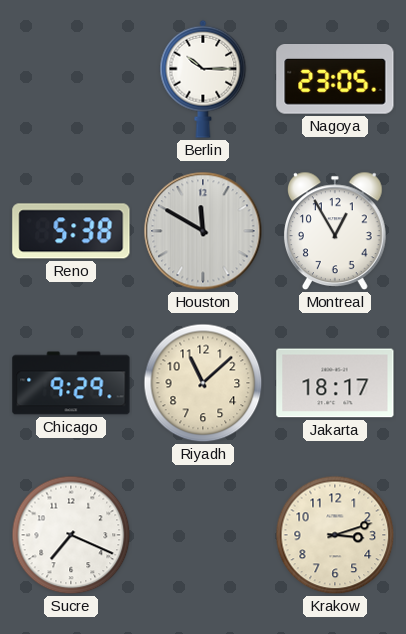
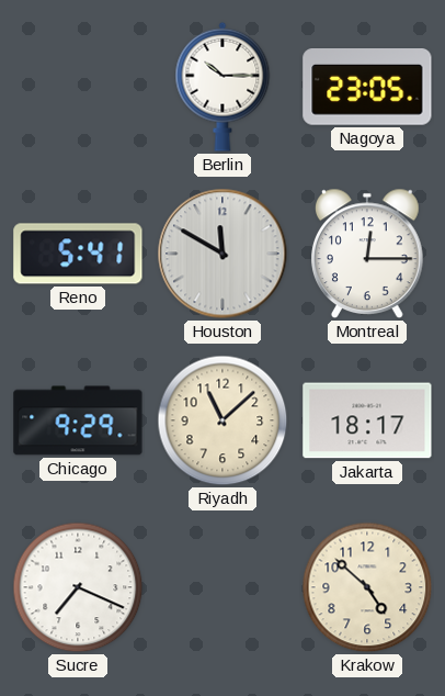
Reno: 5:38 -> 5:41 (78, 254)
Montreal: 12:55 -> 12:15 (367, 254)
Krakow: 3:12 -> 4:52 (367, 587)
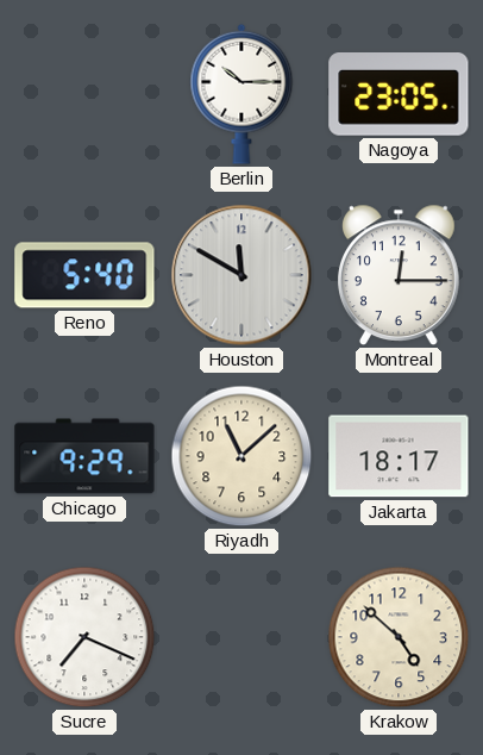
Reno: 5:41 -> 5:40 (84, 275)
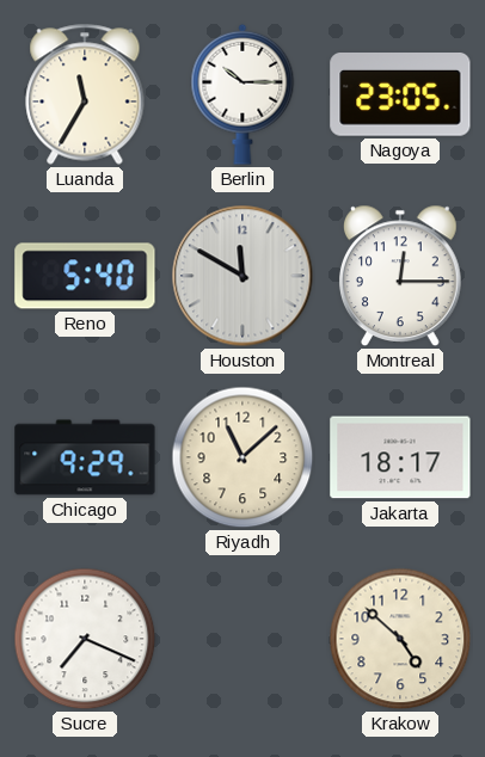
Luanda: none -> 11:35 (85, 94)
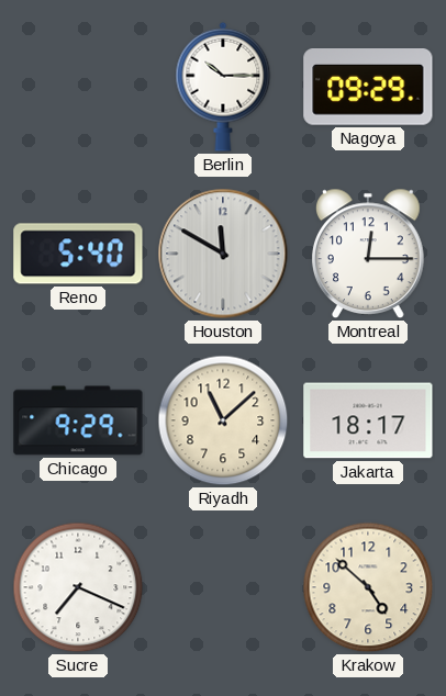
Luanda: 11:35 -> none (85, 94)
Nagoya: 23:05 -> 09:29 (368, 88)
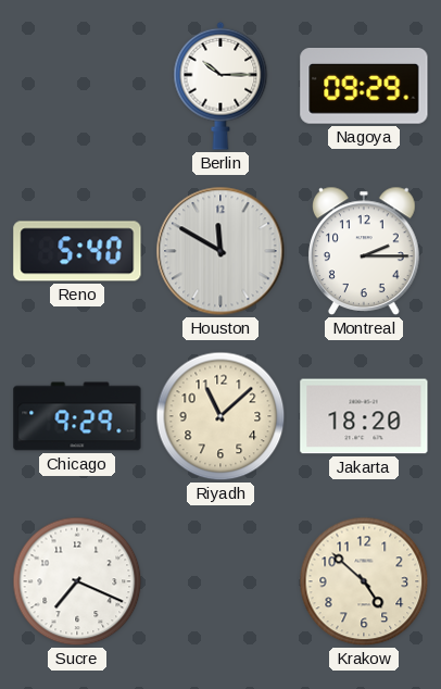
Montreal: 12:15 -> 2:15 (364, 251)
Jakarta: 18:17 -> 18:20 (364, 416)
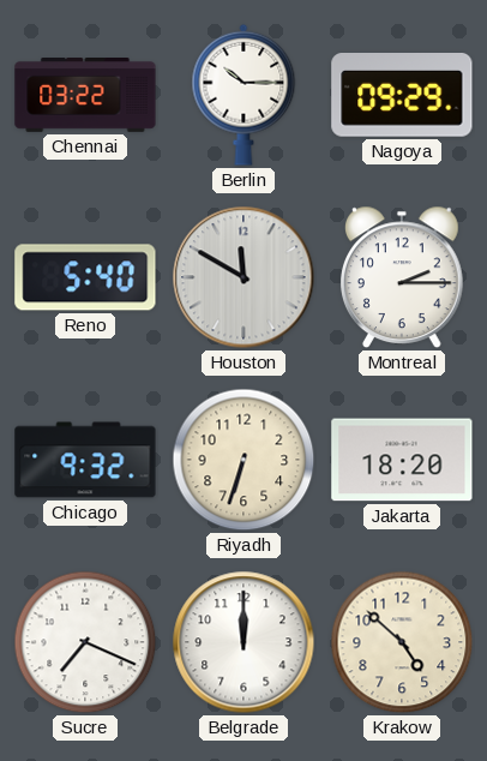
Chennai: none -> 03:22 (85, 96)
Chicago: 9:29 -> 9:32 (85, 460)
Riyadh: 11:08 -> 6:33 (243, 460)
Belgrade: none -> 12:00 (243, 642)
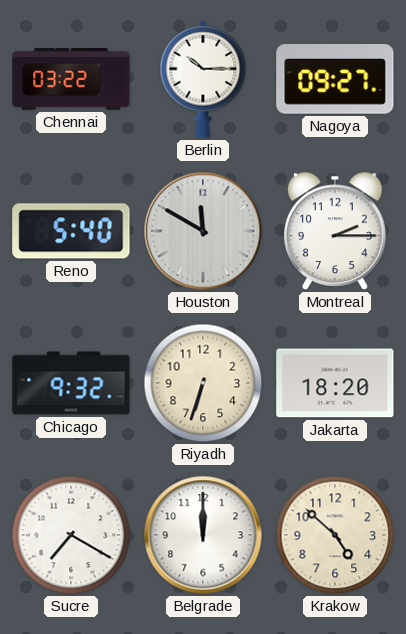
Nagoya: 09:29 -> 09:27 (335, 80)
Sucre: 7:19 -> 7:20 (71, 535)
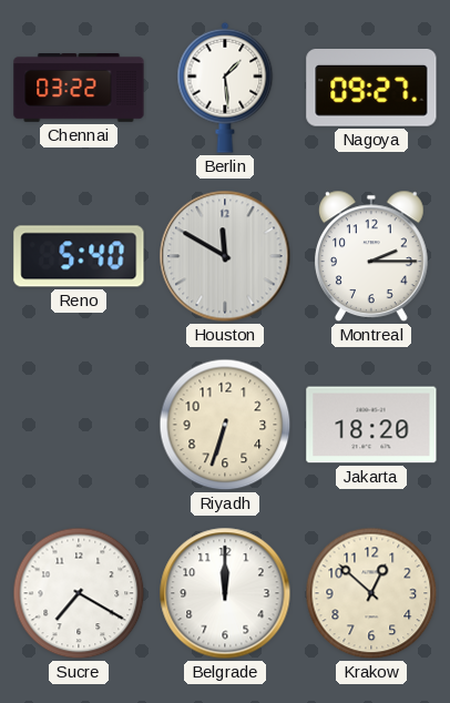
Berlin: 10:15 -> 1:29 (225, 88)
Chicago: 9:32 -> none (71, 383)
Krakow: 4:52 -> 12:52 (371, 593)
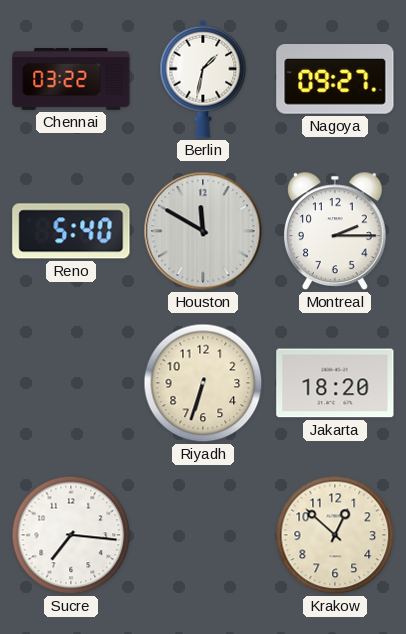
Berlin: 1:29 -> 1:32 (203, 79)
Sucre: 7:20 -> 7:16 (71, 535)
Belgrade: 12:00 -> none (225, 593)
